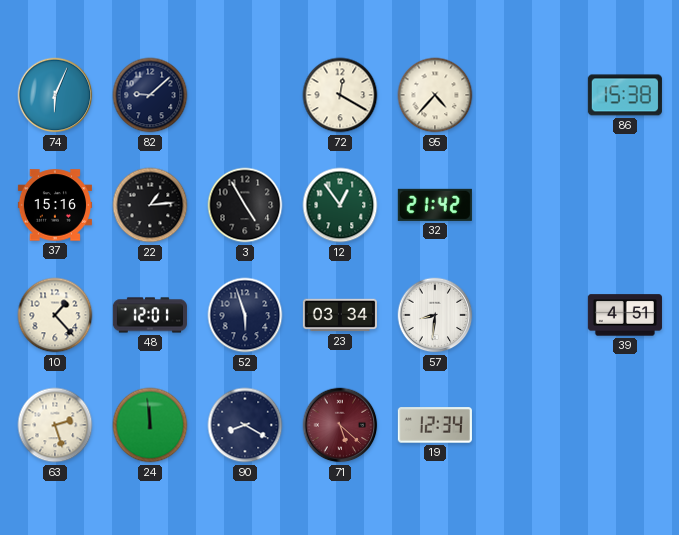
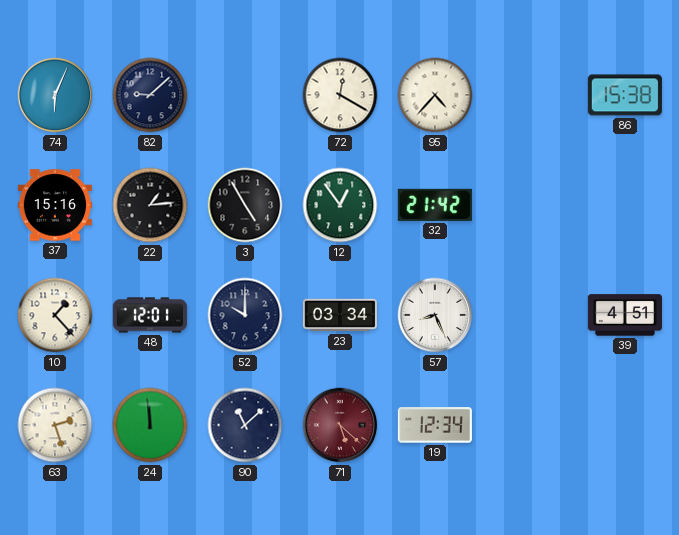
52: 5:57 -> 10:00 (245, 315)
57: 8:31 -> 8:26 (435, 315)
90: 8:20 -> 11:08 (245, 425)
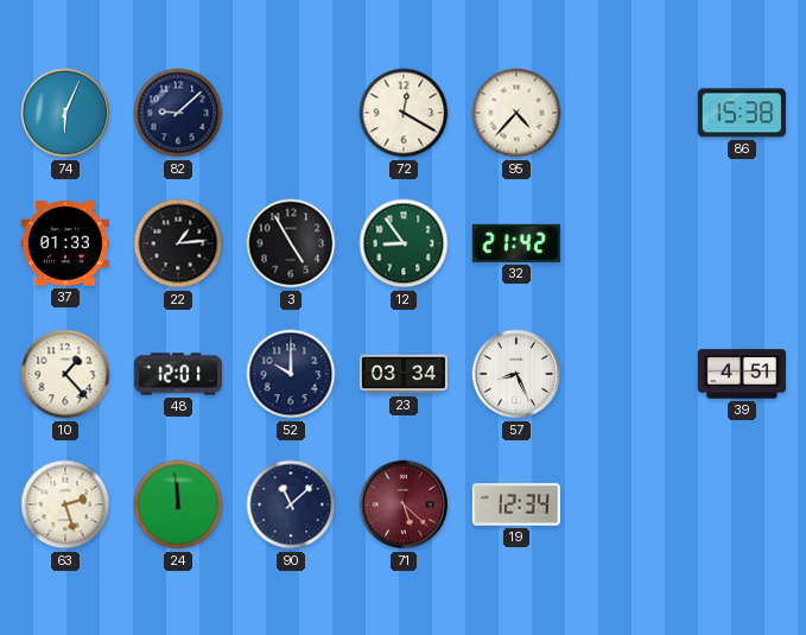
37: 15:16 -> 01:33 (65, 243)
12: 12:54 -> 8:54 (404, 243)
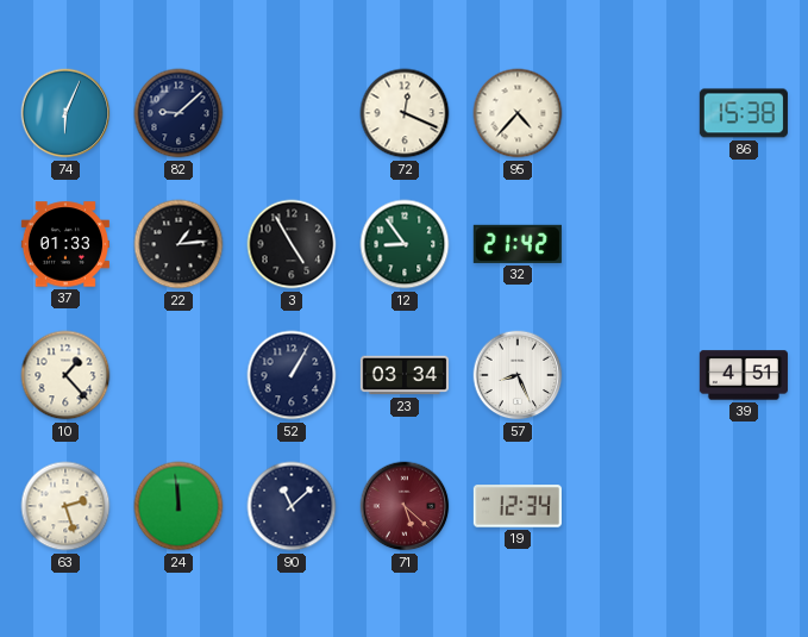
72: 12:20 -> 12:19 (405, 113)
48: 12:01 -> none (178, 374)
52: 10:00 -> 1:05 (292, 375)
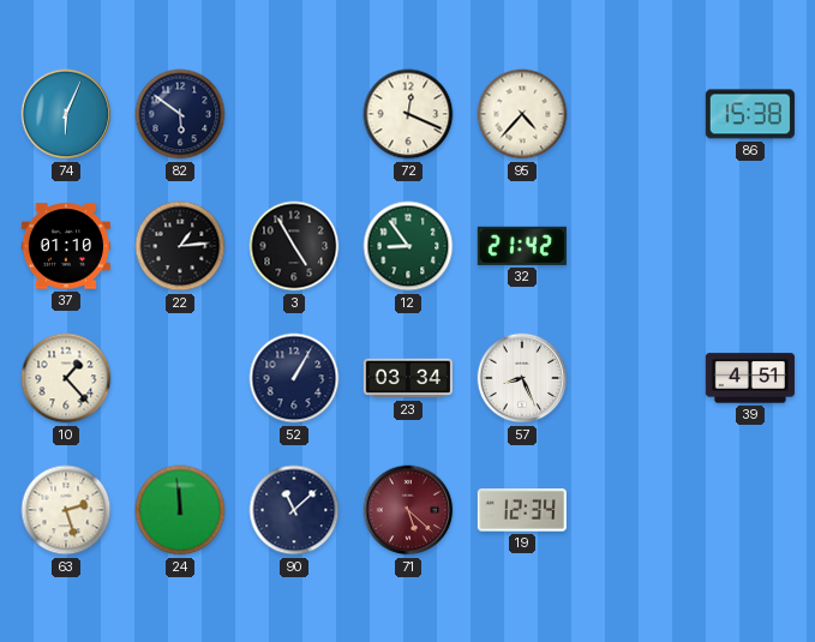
82: 9:08 -> 5:51 (180, 114)
37: 01:33 -> 01:10 (66, 246)
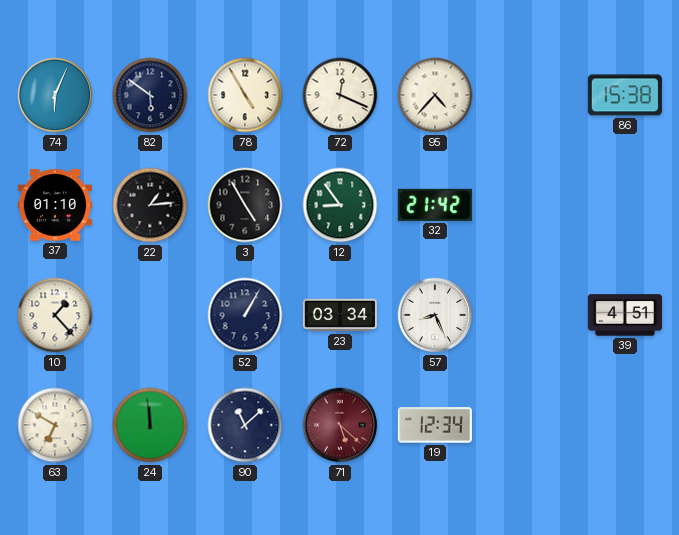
78: none -> 4:55 (245, 95)
63: 2:27 -> 6:50 (55, 425)
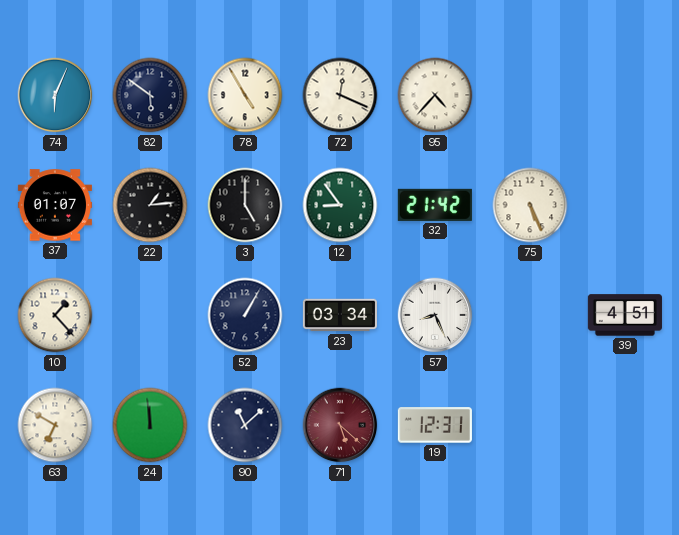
86: 15:38 -> none (625, 95)
37: 01:10 -> 01:07 (55, 205)
3: 4:55 -> 5:00 (245, 205)
75: none -> 5:26 (530, 205)
19: 12:34 -> 12:31 (435, 425)
